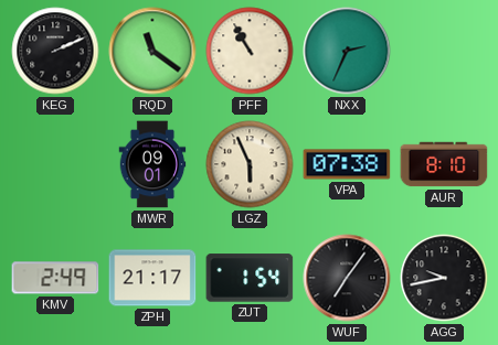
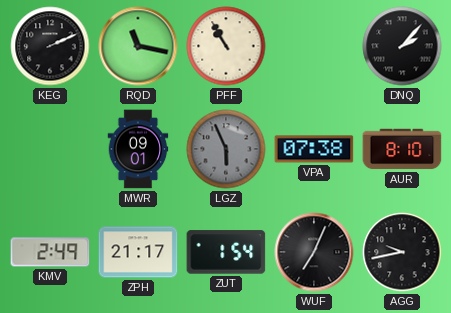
RQD: 11:21 -> 11:17 (138, 46)
NXX: 2:34 -> none (347, 51)
DNQ: none -> 2:07 (402, 46)
LGZ dial: cream -> grey (226, 149)
WUF: 7:06 -> 7:04 (314, 252)
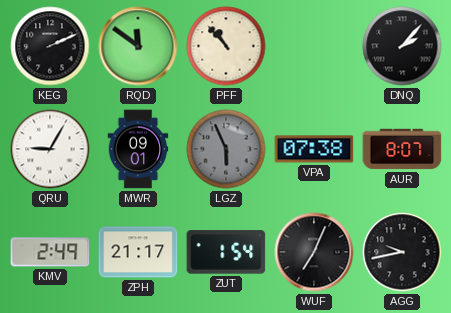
RQD: 11:17 -> 11:51 (138, 46)
PFF: 10:55 -> 10:53 (226, 46)
QRU: none -> 9:05 (50, 149)
AUR: 8:10 -> 8:07 (402, 149)
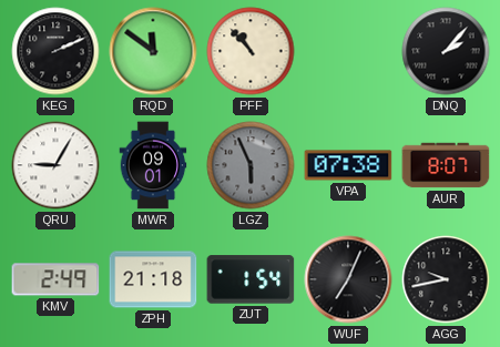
ZPH: 21:17 -> 21:18 (153, 279)
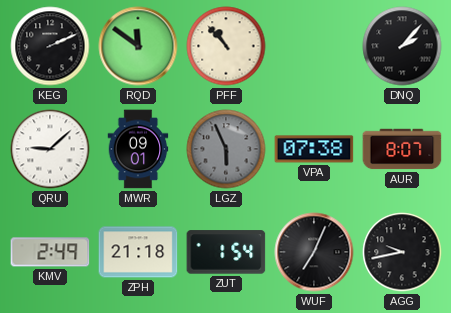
QRU: 9:05 -> 9:08 (50, 149)
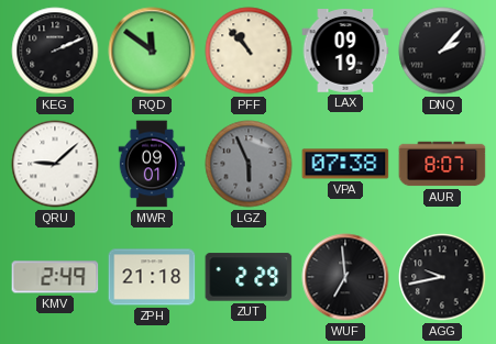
LAX: none -> 09:19 (345, 51)
ZUT: 1:54 -> 2:29 (249, 277)
WUF: 7:04 -> 6:59 (345, 277)
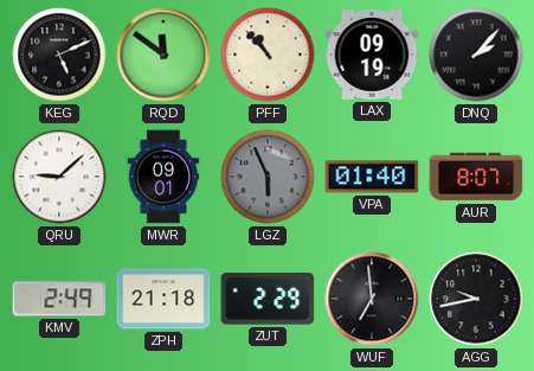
KEG: 2:11 -> 5:11 (59, 55)
VPA: 07:38 -> 01:40 (372, 177)
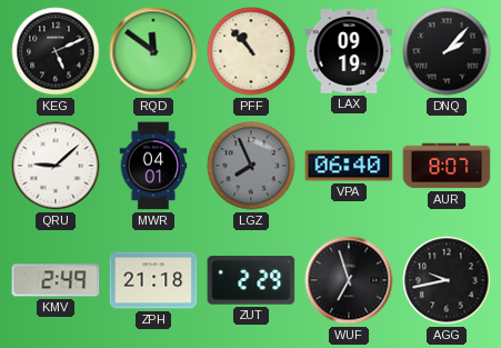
MWR: 09:01 -> 04:01 (153, 166)
LGZ: 5:56 -> 7:56 (251, 166)
VPA: 01:40 -> 06:40 (349, 166)
WUF: 6:59 -> 6:57 (349, 280)
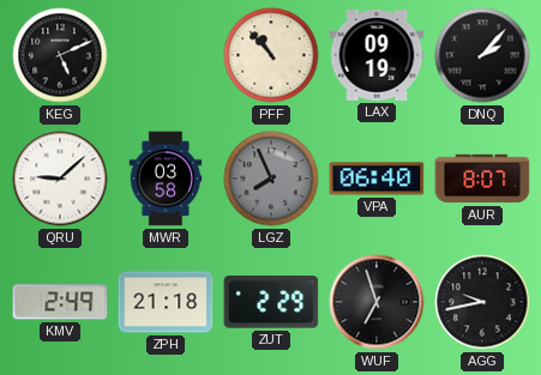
RQD: 11:51 -> none (153, 51)
MWR: 04:01 -> 03:58 (166, 179)
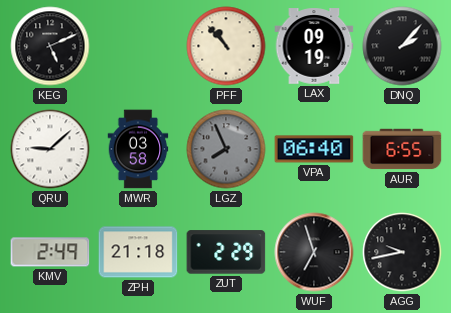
AUR: 8:07 -> 6:55 (402, 149)
